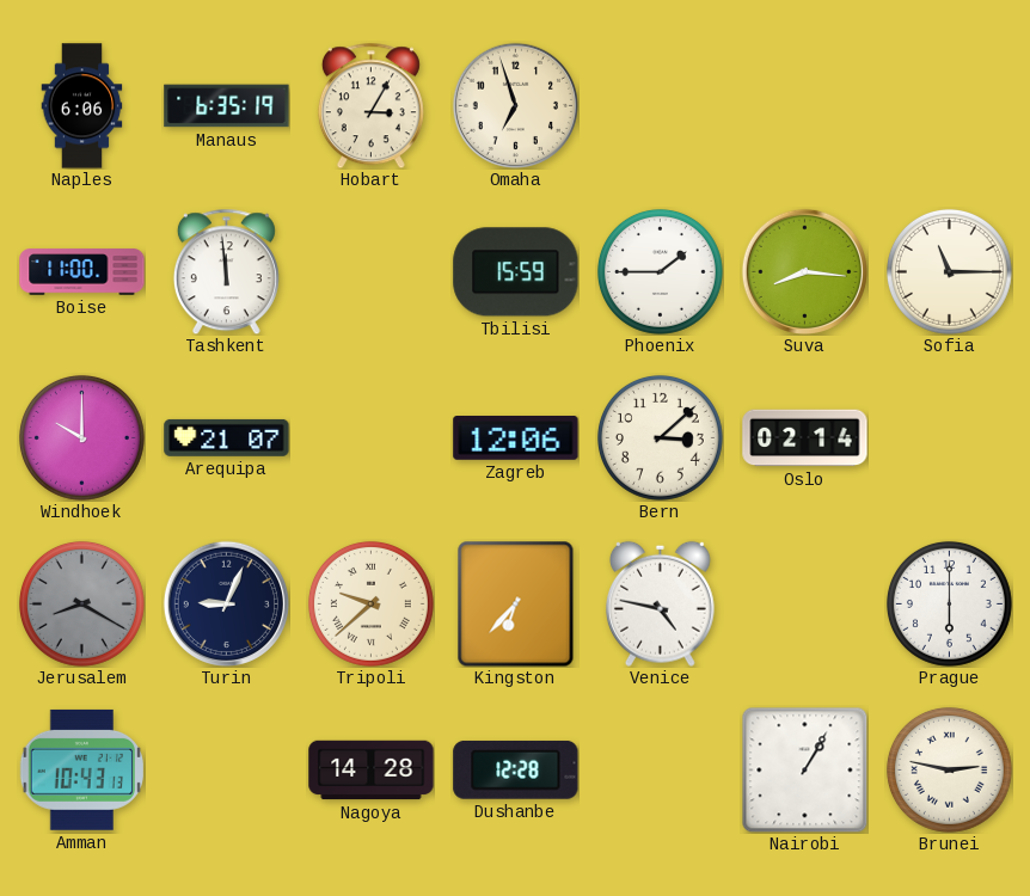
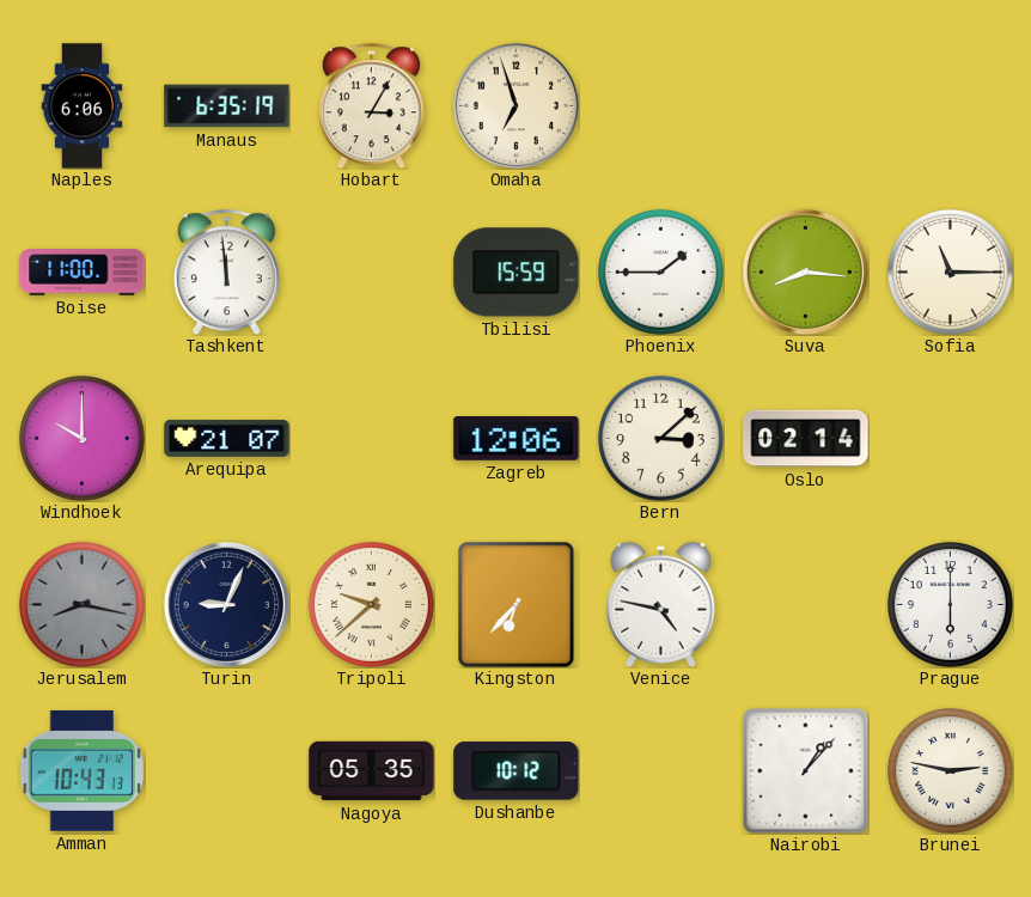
Jerusalem: 8:20 -> 8:17 (81, 604)
Nagoya: 14:28 -> 05:35 (372, 771)
Dushanbe: 12:28 -> 10:12 (517, 770)
Nairobi: 1:05 -> 1:07 (805, 770)
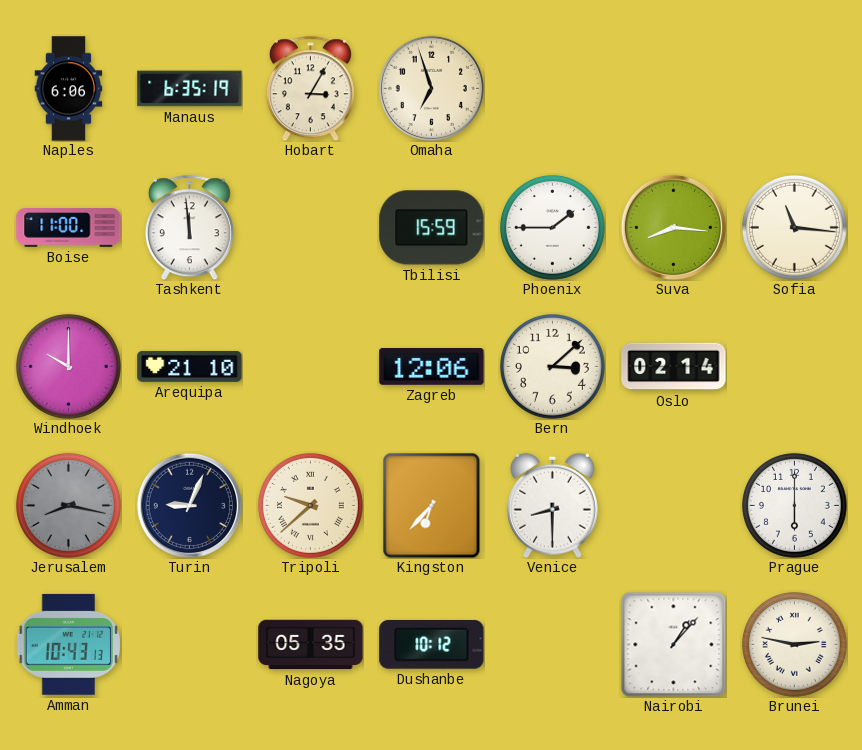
Sofia: 11:15 -> 11:16 (794, 227)
Arequipa: 21:07 -> 21:10 (190, 366)
Venice: 4:47 -> 8:30 (553, 505)
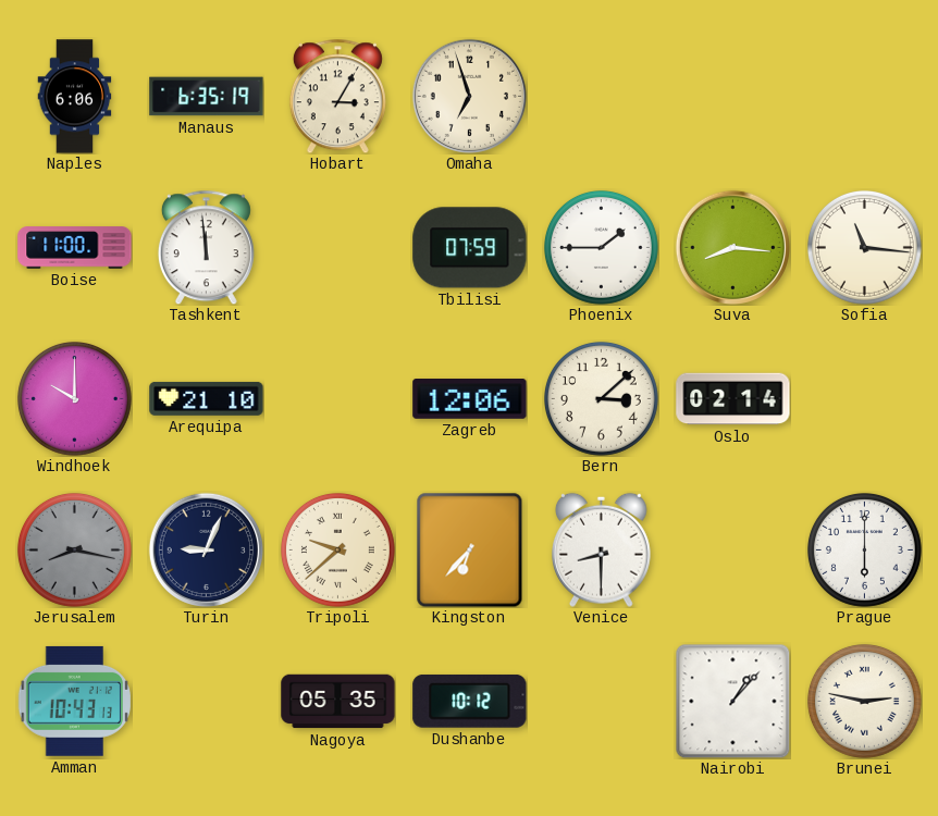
Tbilisi: 15:59 -> 07:59 (470, 248)
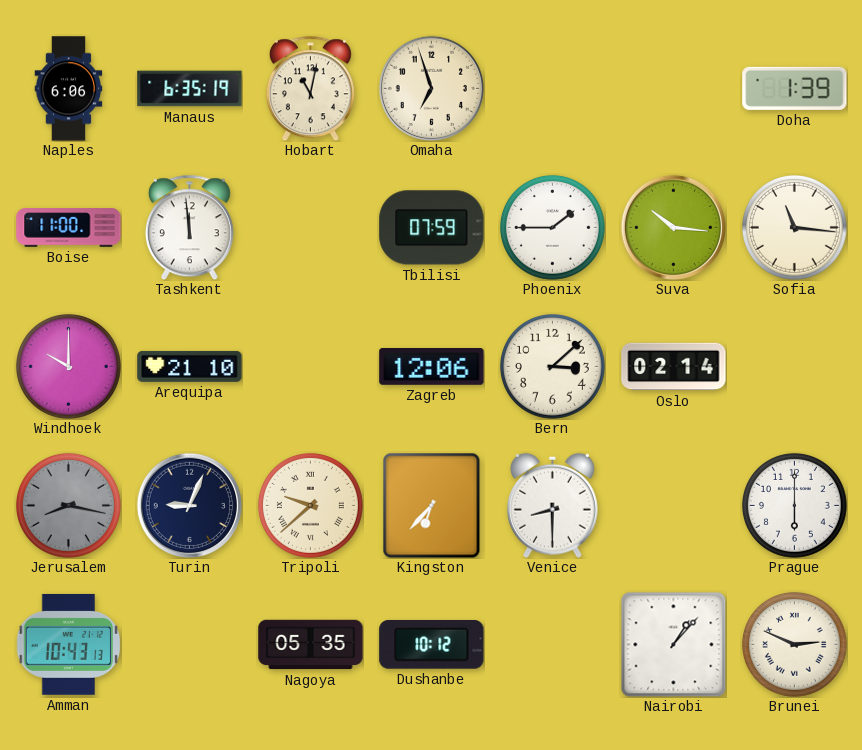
Hobart: 3:05 -> 11:02 (310, 88)
Doha: none -> 1:39 (795, 88)
Suva: 8:16 -> 10:16 (673, 227)
Brunei: 2:47 -> 2:49 (794, 644)
